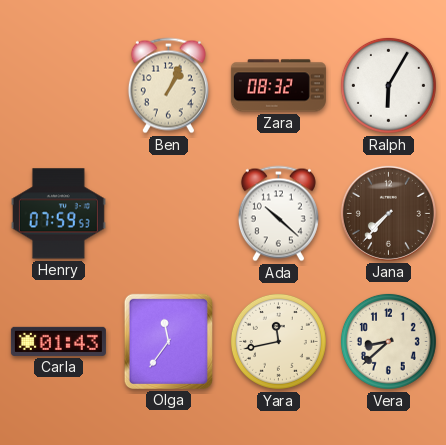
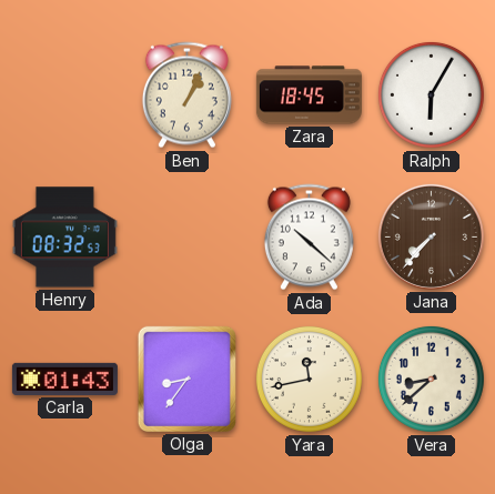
Zara: 08:32 -> 18:45 (309, 95)
Henry: 07:59 -> 08:32 (64, 238)
Olga: 11:36 -> 8:36 (186, 379)
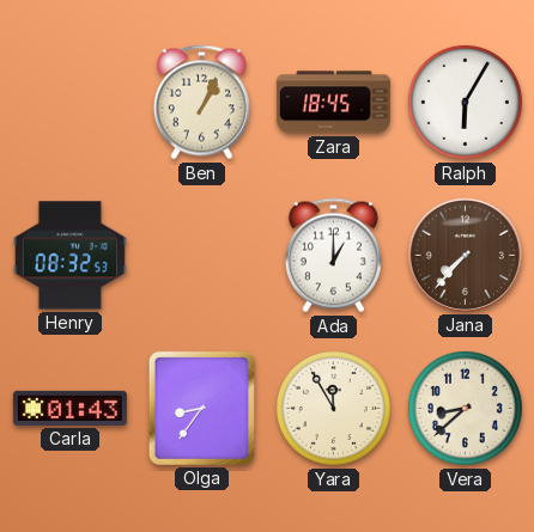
Ada: 10:22 -> 1:00 (333, 256)
Yara: 11:43 -> 11:55 (333, 408)
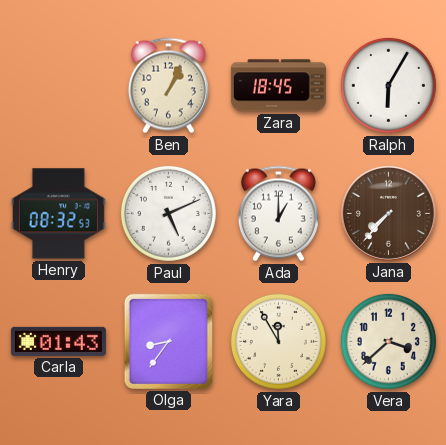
Paul: none -> 5:11 (168, 213)
Vera: 8:38 -> 3:38 (388, 341)
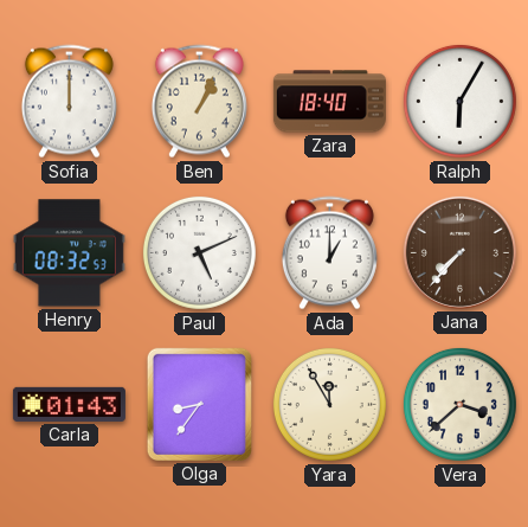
Sofia: none -> 12:00 (69, 102)
Zara: 18:45 -> 18:40 (329, 102)
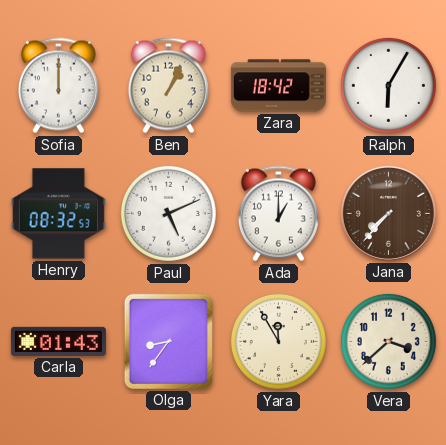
Zara: 18:40 -> 18:42 (278, 86)
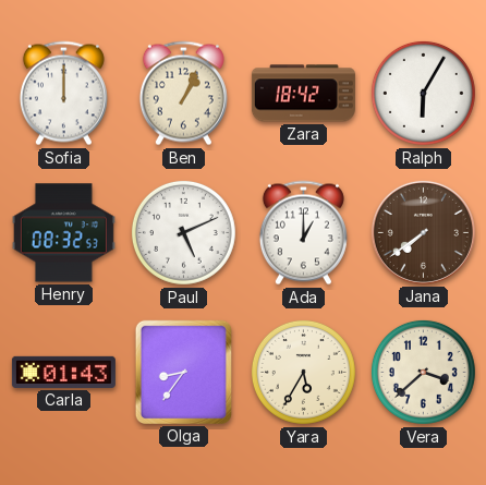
Jana: 7:37 -> 7:39 (423, 232)
Yara: 11:55 -> 5:35 (303, 372)
